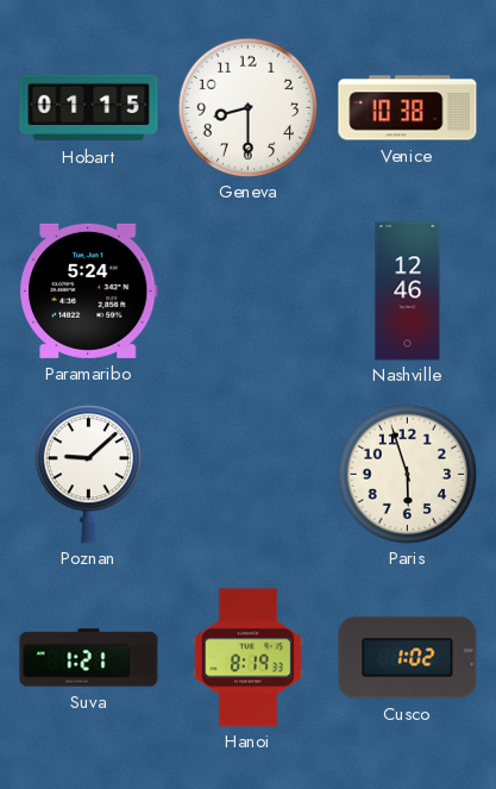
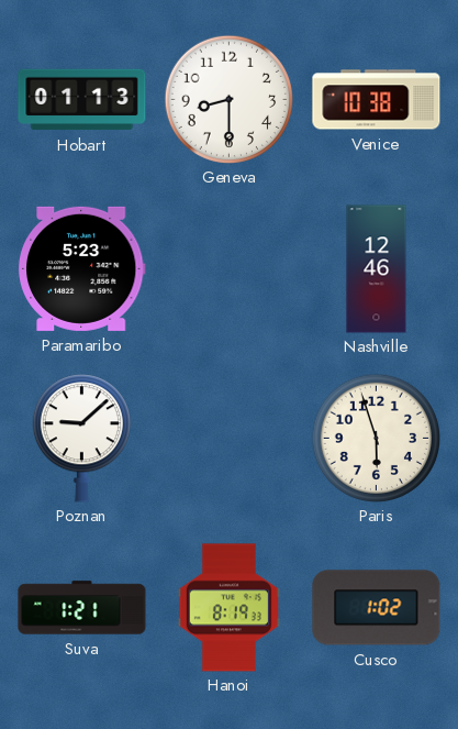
Hobart: 01:15 -> 01:13 (82, 100)
Paramaribo: 5:24 -> 5:23 (81, 268)
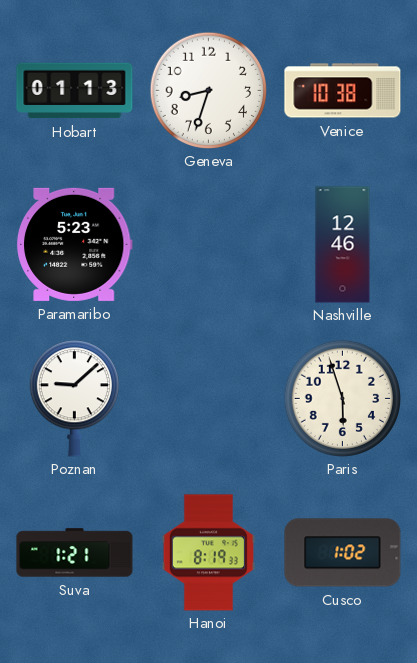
Geneva: 8:30 -> 8:33 (208, 90)
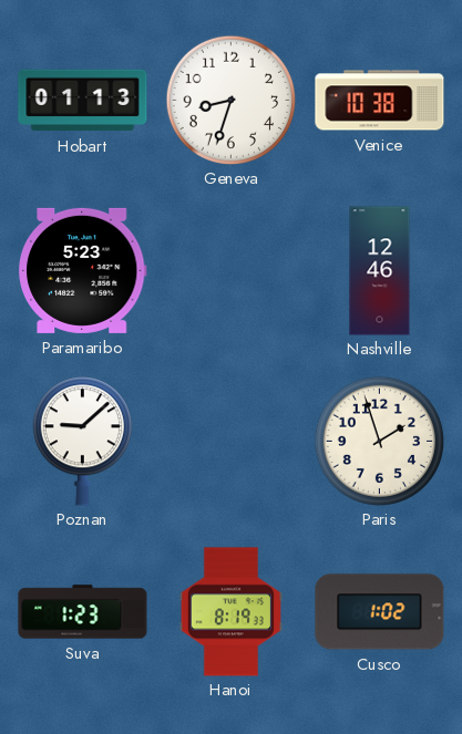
Paris: 5:57 -> 1:57 (379, 441)
Suva: 1:21 -> 1:23 (83, 612)
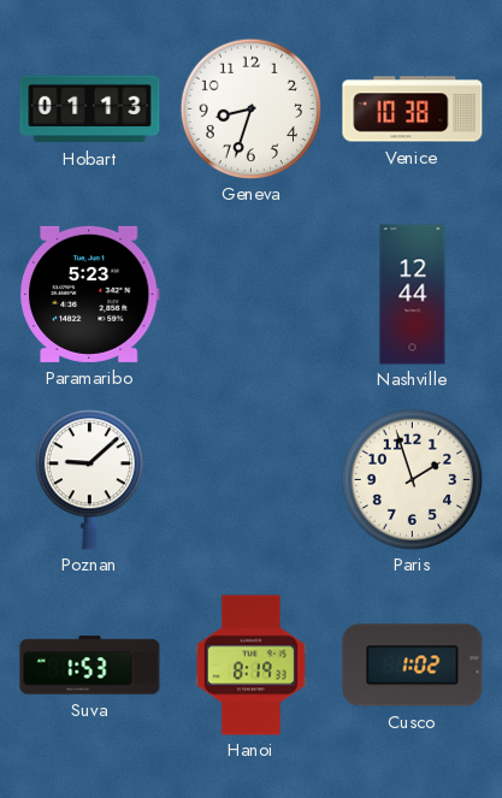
Nashville: 12:46 -> 12:44 (413, 295)
Suva: 1:23 -> 1:53 (90, 666)
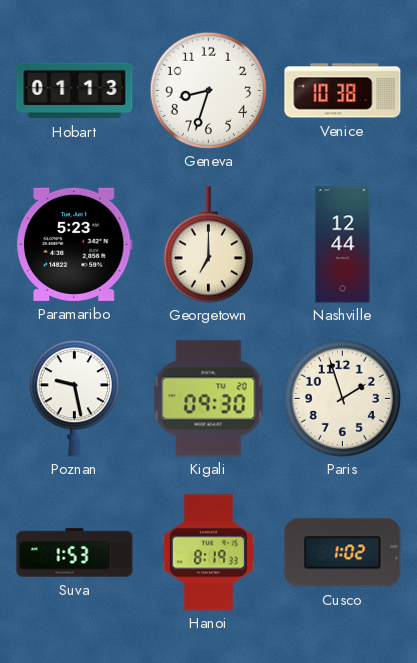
Georgetown: none -> 7:00 (208, 245)
Poznan: 9:08 -> 9:28 (74, 399)
Kigali: none -> 09:30 (209, 399)
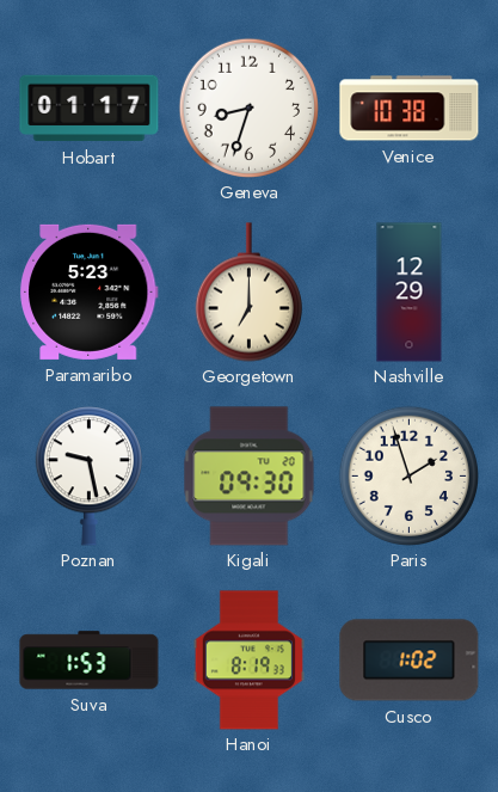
Hobart: 01:13 -> 01:17 (90, 109)
Nashville: 12:44 -> 12:29 (410, 293)
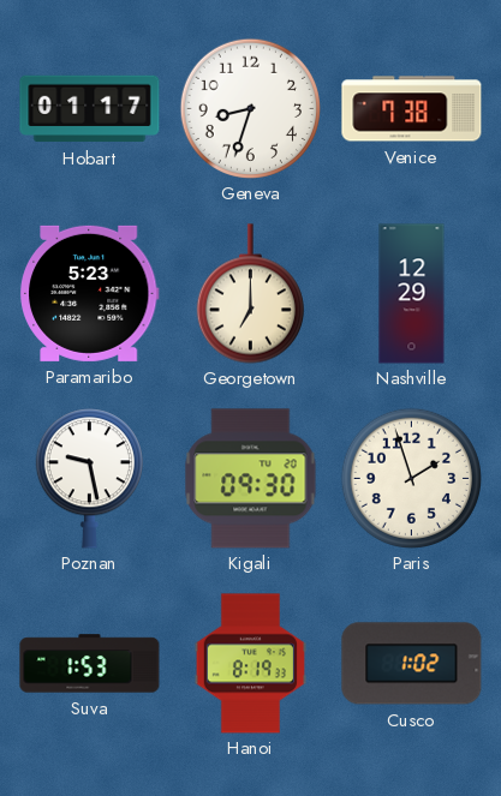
Venice: 10:38 -> 7:38 (412, 109)
